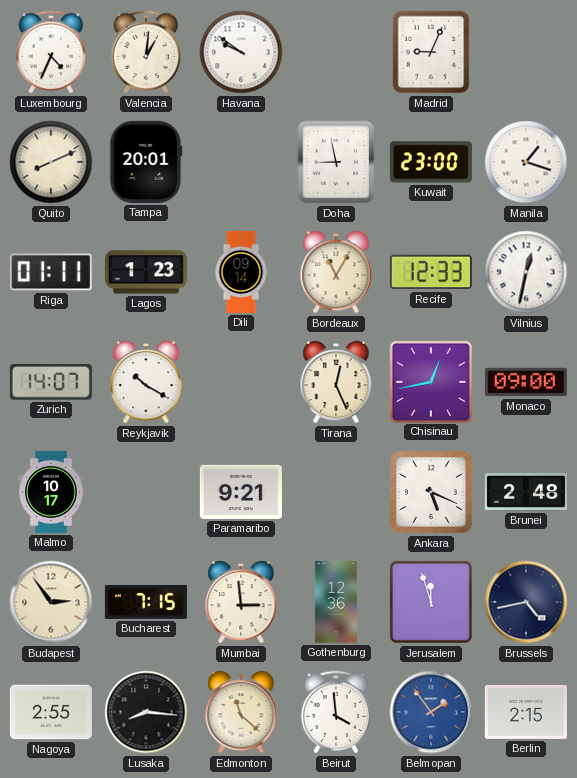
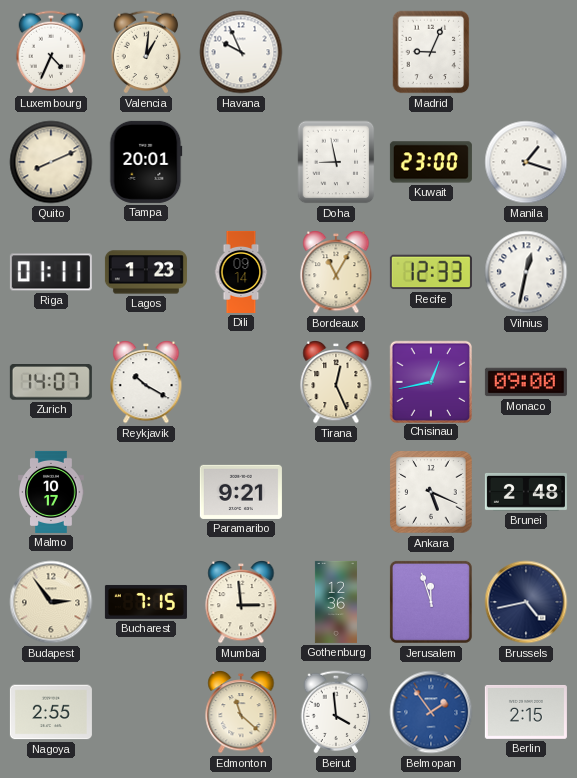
Havana: 9:51 -> 9:56 (241, 52)
Lusaka: 8:16 -> none (146, 712)
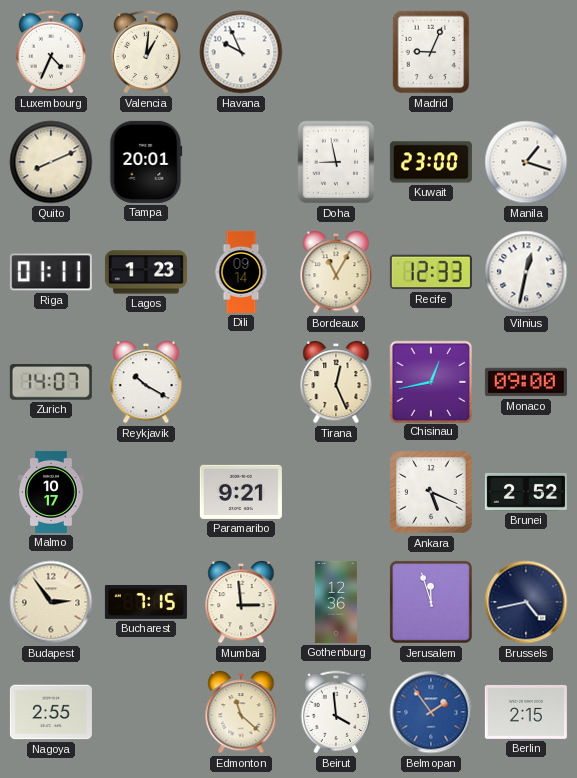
Brunei: 2:48 -> 2:52 (526, 492)
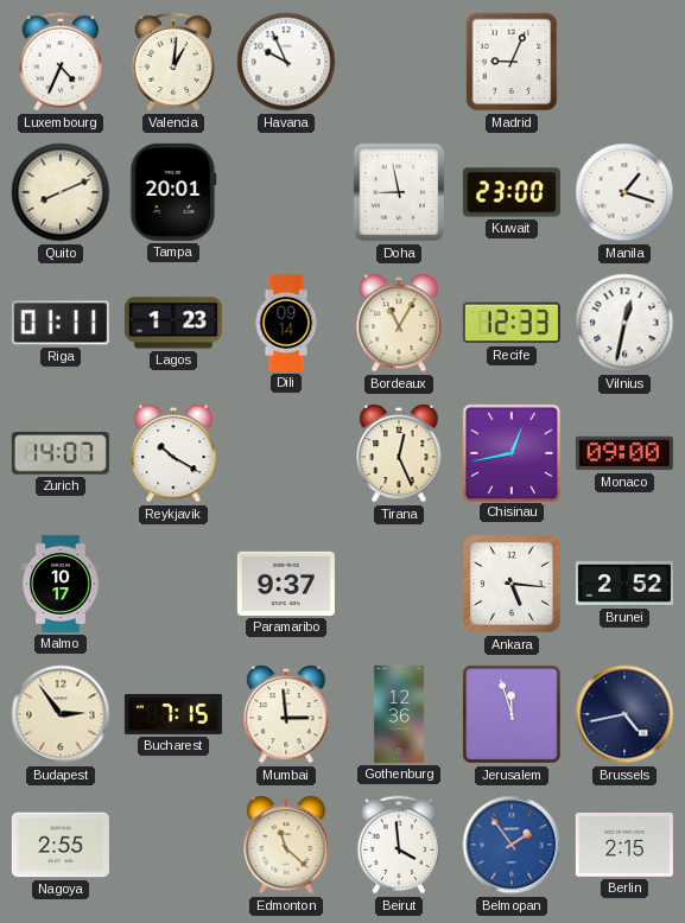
Paramaribo: 9:21 -> 9:37 (286, 584)
Ankara: 5:19 -> 5:16 (512, 584)
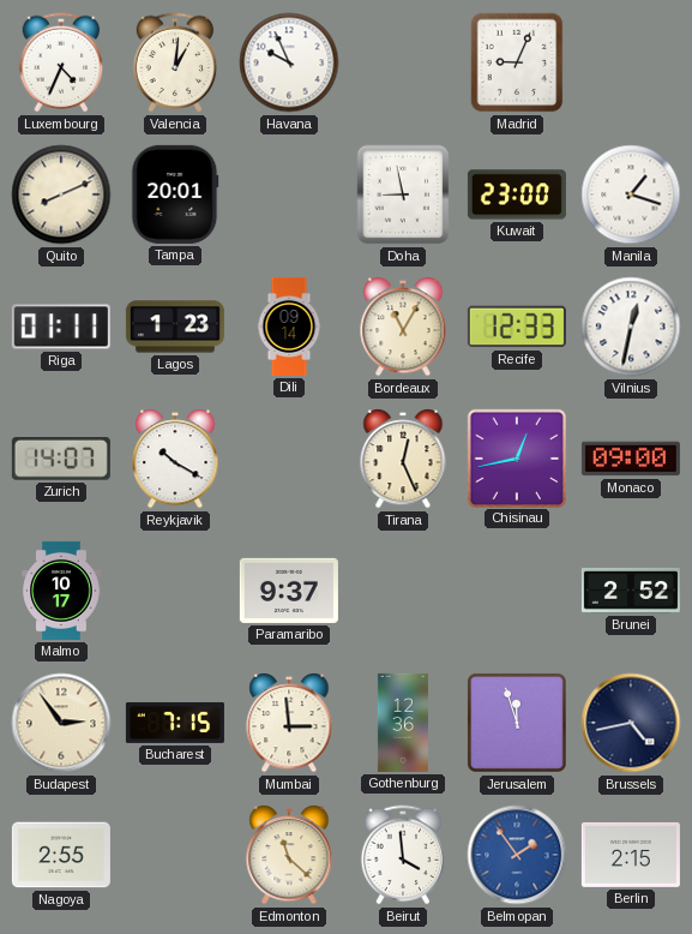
Ankara: 5:16 -> none (512, 584)
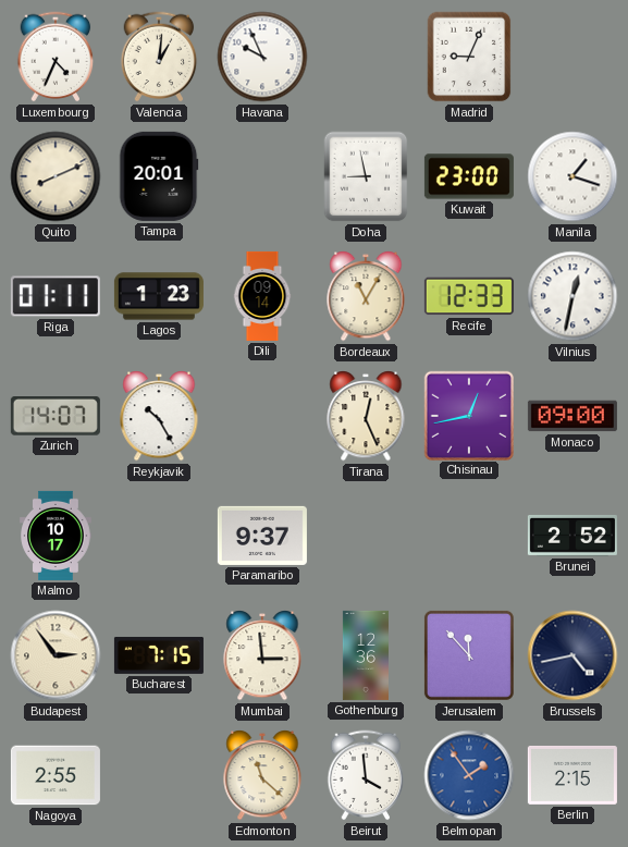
Reykjavik: 10:20 -> 10:25 (159, 417)
Jerusalem: 11:57 -> 11:53 (469, 655)
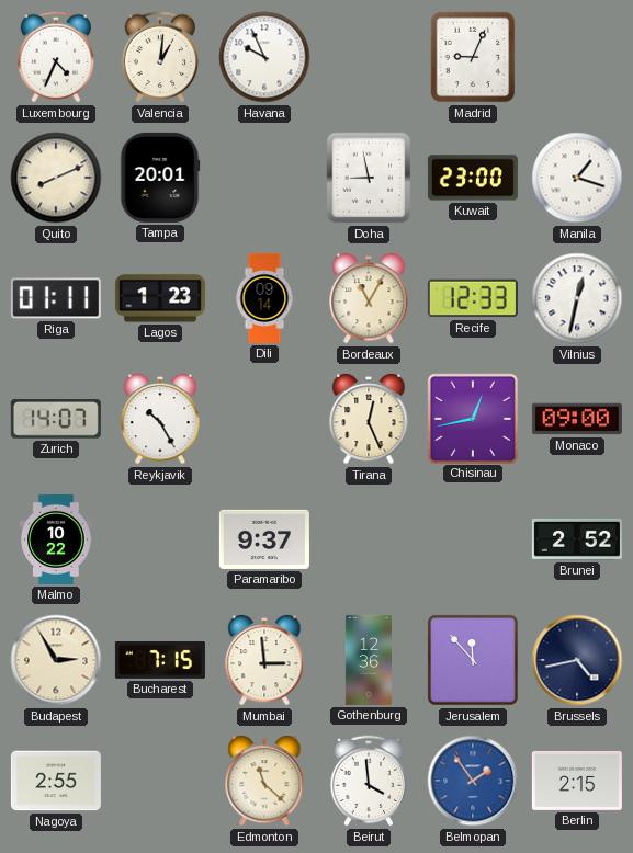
Malmo: 10:17 -> 10:22 (56, 539)
Budapest: 2:54 -> 2:55 (56, 660)
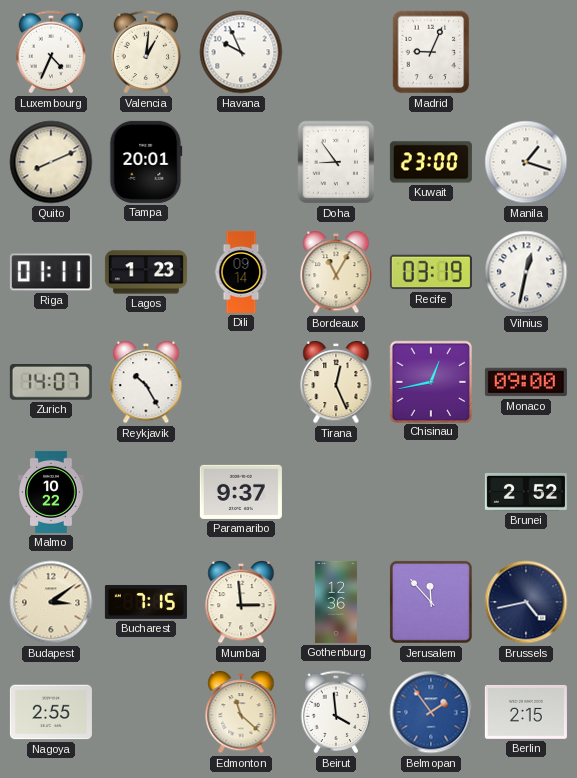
Doha: 8:58 -> 8:54 (336, 162)
Recife: 12:33 -> 03:19 (431, 272)
Budapest: 2:55 -> 3:09 (51, 602)
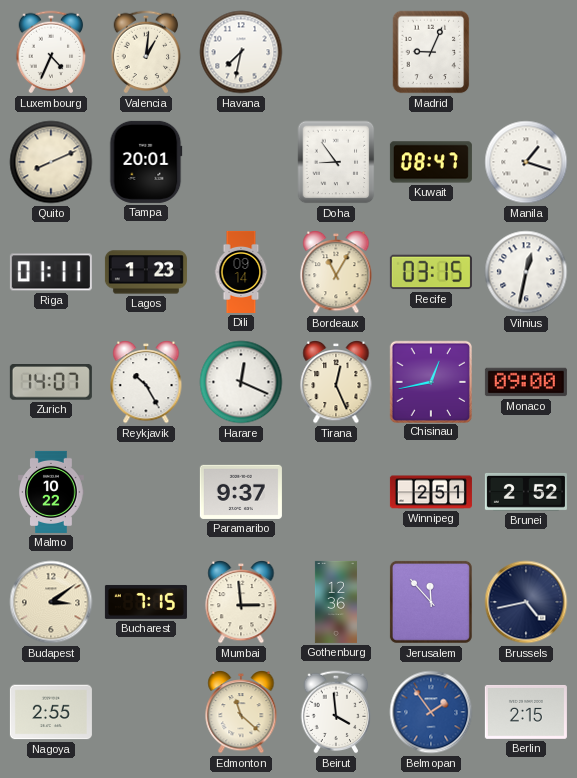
Havana: 9:56 -> 7:32 (241, 52)
Kuwait: 23:00 -> 08:47 (431, 162)
Recife: 03:19 -> 03:15 (431, 272)
Harare: none -> 12:19 (241, 382)
Winnipeg: none -> 2:51 (431, 492)
